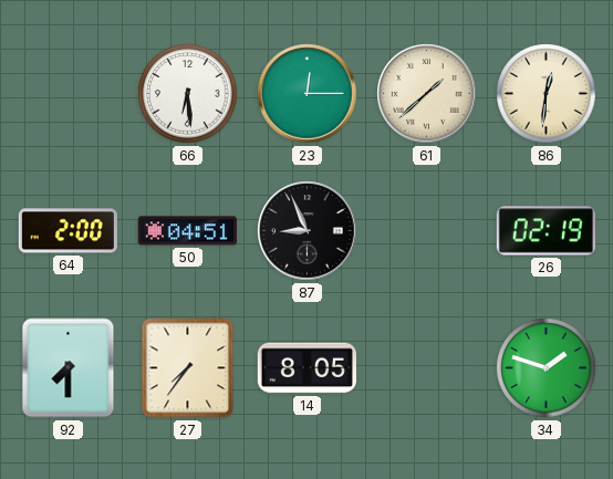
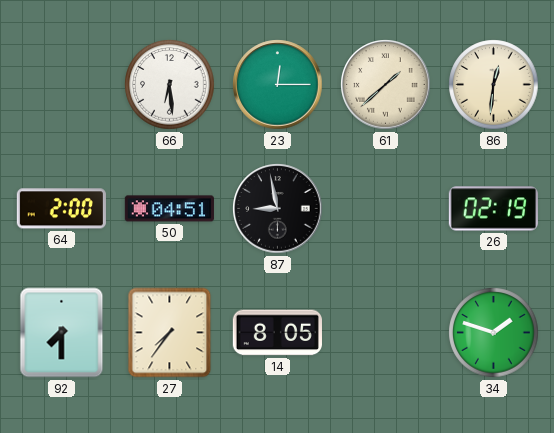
87: 8:56 -> 8:58 (278, 209)
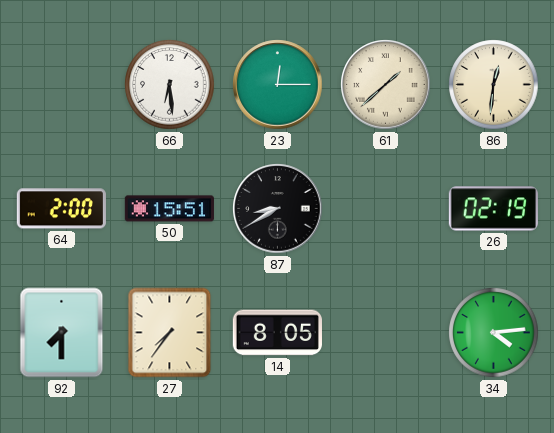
50: 04:51 -> 15:51 (169, 209)
87: 8:58 -> 8:40 (278, 209)
34: 1:48 -> 4:14 (494, 333)
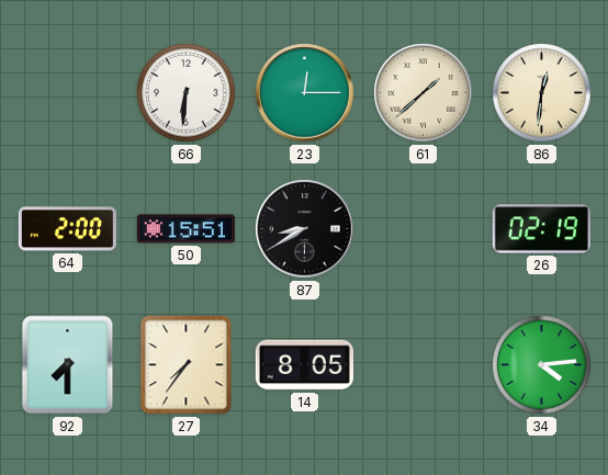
66: 6:29 -> 6:31 (187, 93)
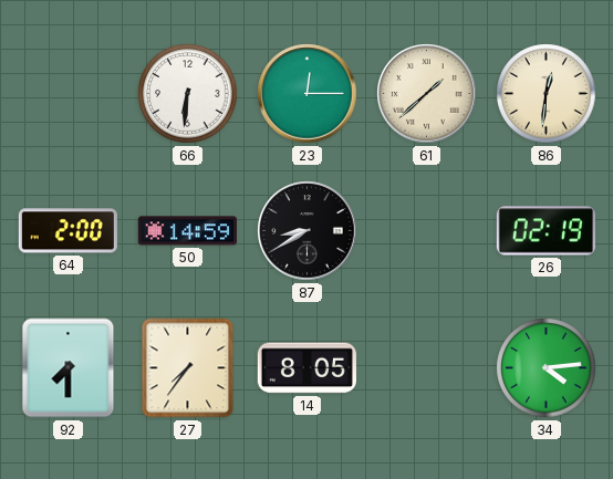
50: 15:51 -> 14:59 (187, 231)
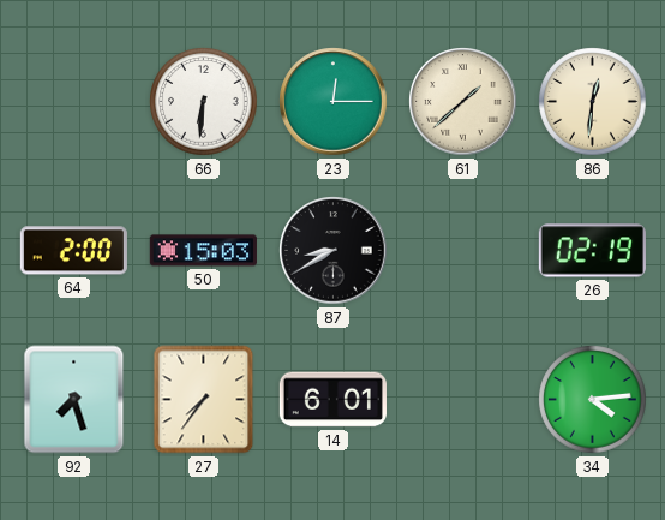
50: 14:59 -> 15:03 (203, 251)
92: 7:30 -> 7:27 (74, 400)
14: 8:05 -> 6:01 (332, 400)
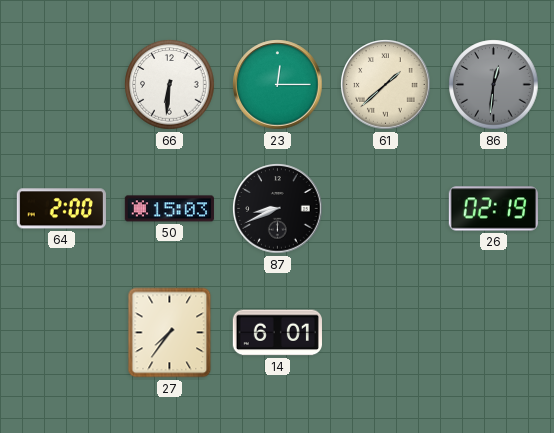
86 dial: cream -> grey (494, 85)
87: 8:40 -> 8:41 (278, 209)
92: 7:27 -> none (74, 400)
34: 4:14 -> none (593, 400)
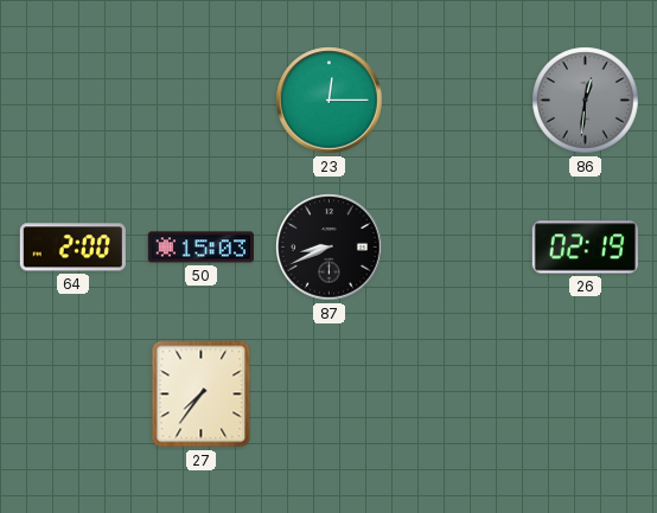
66: 6:31 -> none (170, 85)
61: 1:38 -> none (386, 85)
14: 6:01 -> none (277, 333)
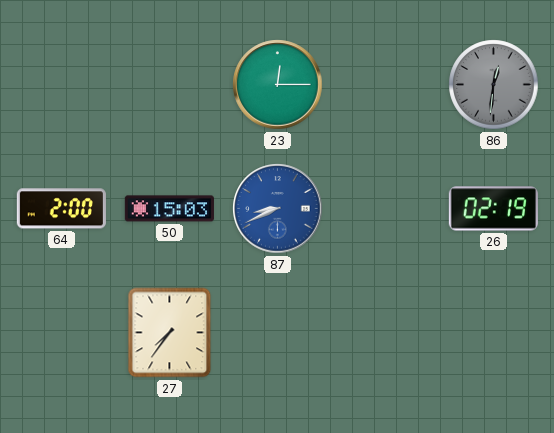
87 dial: black -> blue (278, 209)
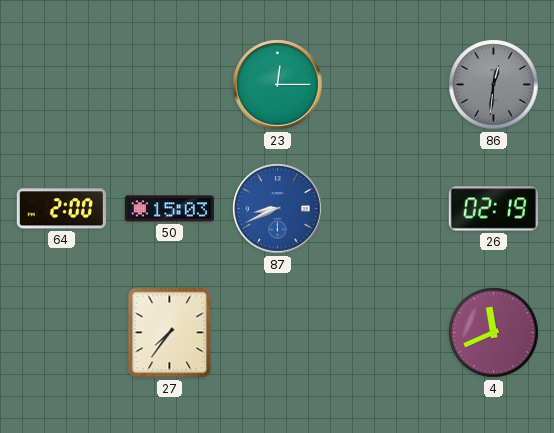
4: none -> 11:41 (494, 333)
